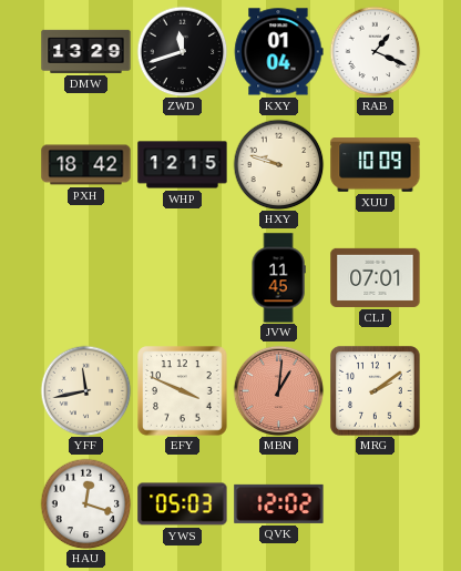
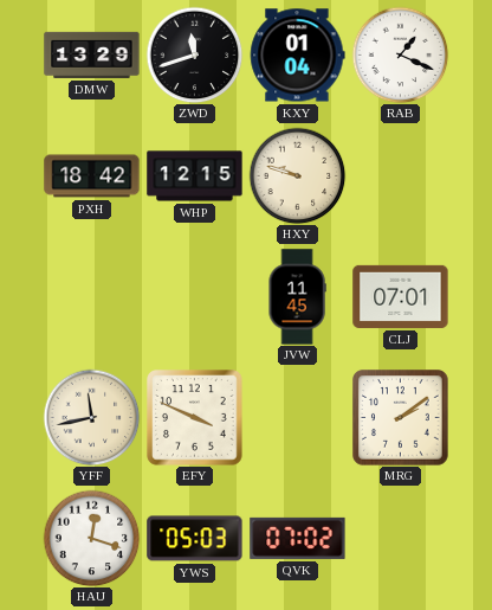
XUU: 10:09 -> none (376, 165)
MBN: 1:01 -> none (278, 390)
QVK: 12:02 -> 07:02 (298, 538)
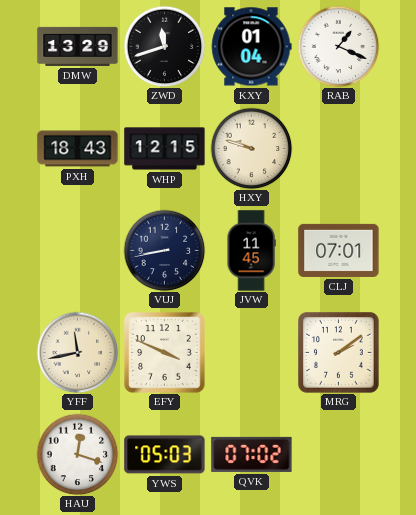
PXH: 18:42 -> 18:43 (78, 149)
VUJ: none -> 8:43 (164, 250)
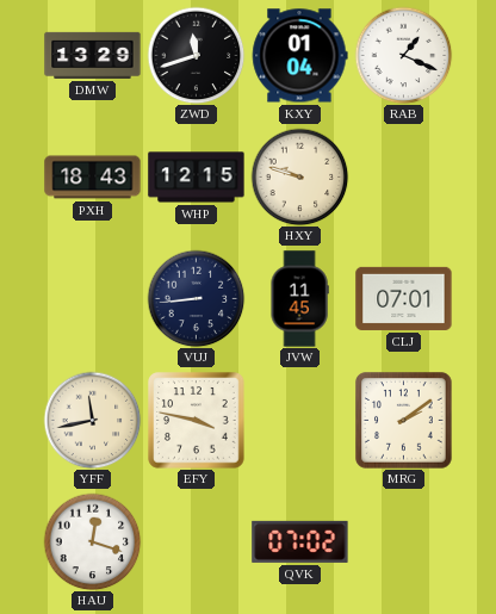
VUJ: 8:43 -> 8:44 (196, 298)
EFY: 3:49 -> 3:47 (197, 421)
YWS: 05:03 -> none (165, 455)
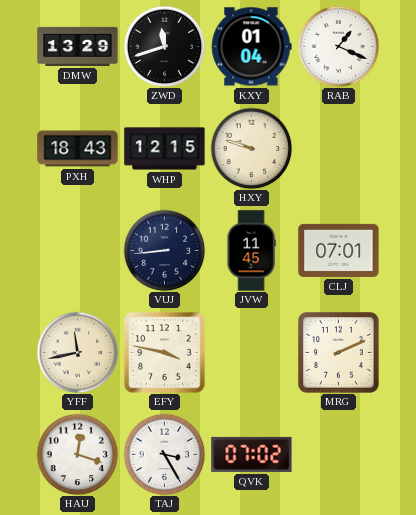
MRG: 2:09 -> 2:11 (339, 353)
TAJ: none -> 3:25 (164, 454)
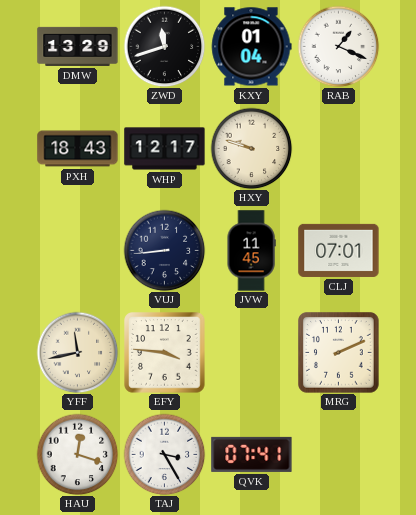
WHP: 12:15 -> 12:17 (165, 149)
EFY: 3:47 -> 3:46 (165, 353)
QVK: 07:02 -> 07:41 (252, 454)
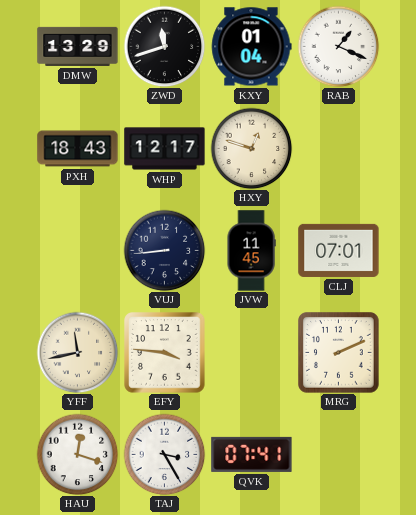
HXY: 9:48 -> 12:48 (251, 148)
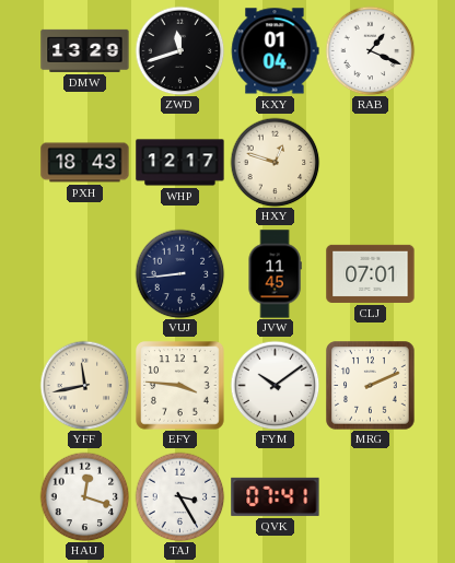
FYM: none -> 10:09 (275, 385)
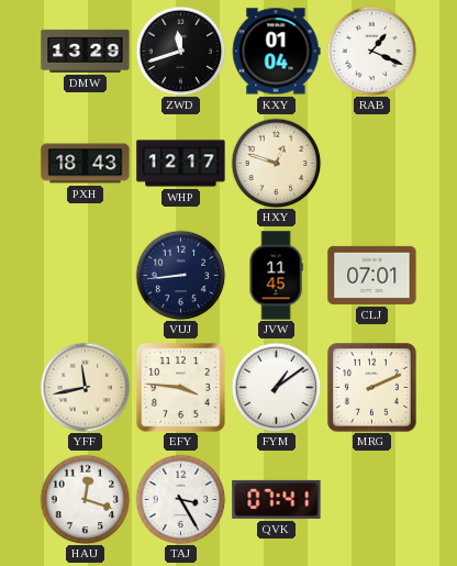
FYM: 10:09 -> 1:09 (276, 387)
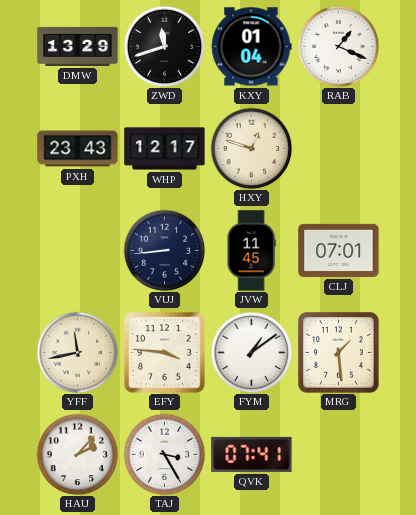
PXH: 18:43 -> 23:43 (78, 149)
MRG: 2:11 -> 1:29 (339, 353)
HAU: 12:18 -> 2:07 (77, 454)
